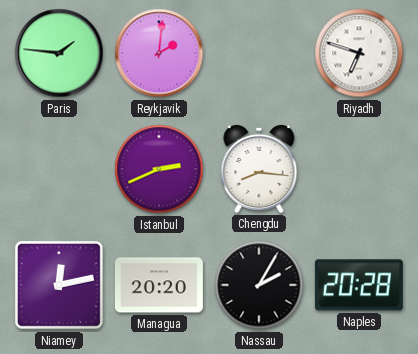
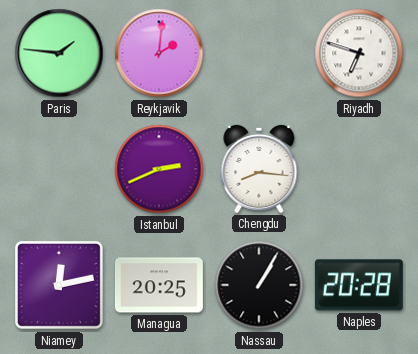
Managua: 20:20 -> 20:25 (159, 285)
Nassau: 2:05 -> 1:05 (259, 285)
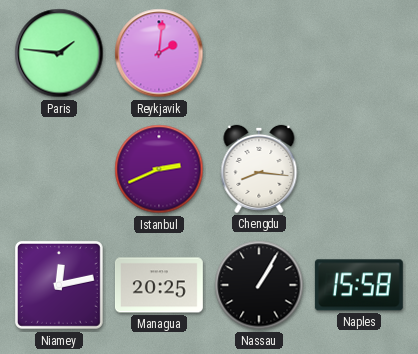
Riyadh: 6:48 -> none (359, 53)
Naples: 20:28 -> 15:58 (359, 285)
